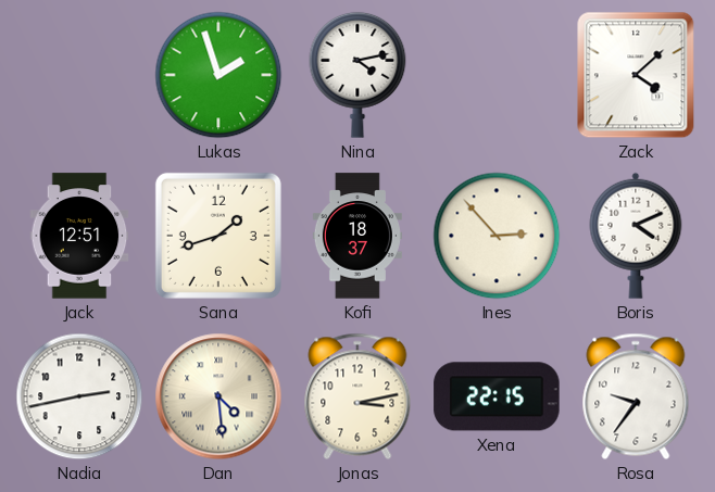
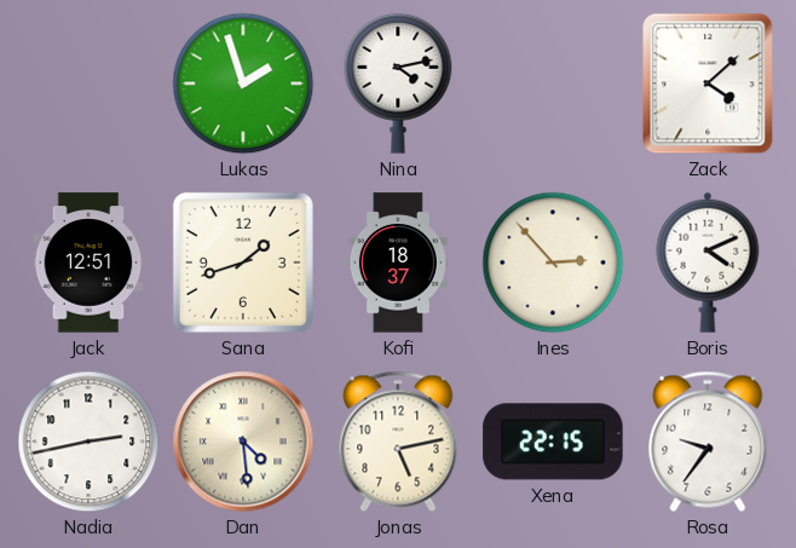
Jonas: 3:13 -> 5:13 (398, 442)
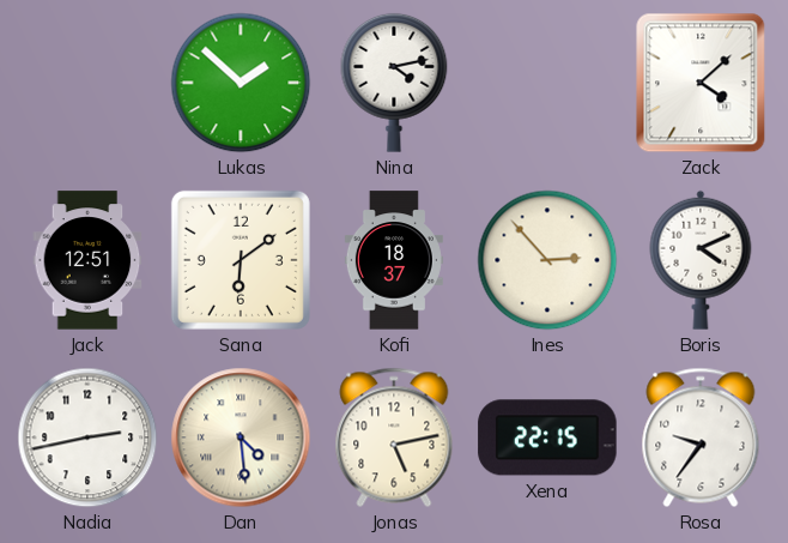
Lukas: 1:57 -> 1:52 (241, 83)
Sana: 1:42 -> 6:09 (241, 260)
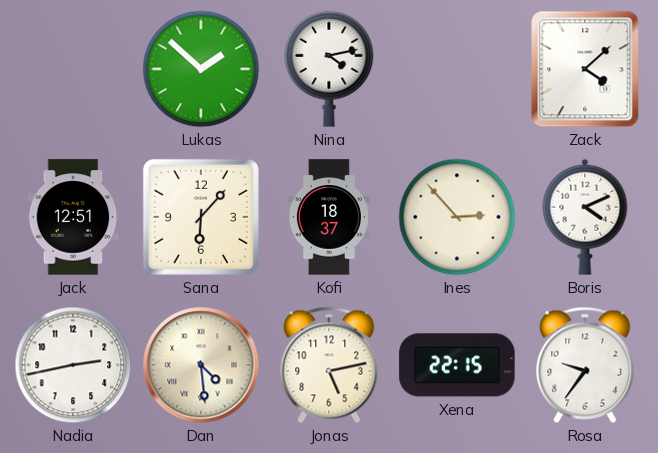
Sana: 6:09 -> 6:07 (201, 217)
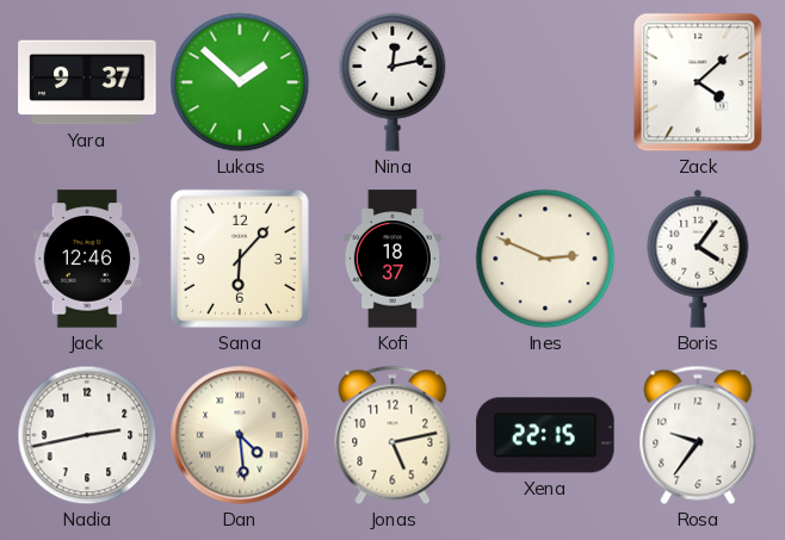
Yara: none -> 9:37 (87, 82)
Nina: 4:13 -> 12:13 (392, 82)
Jack: 12:51 -> 12:46 (87, 259)
Ines: 2:53 -> 2:49 (545, 259)
Boris: 4:11 -> 4:06 (698, 259)
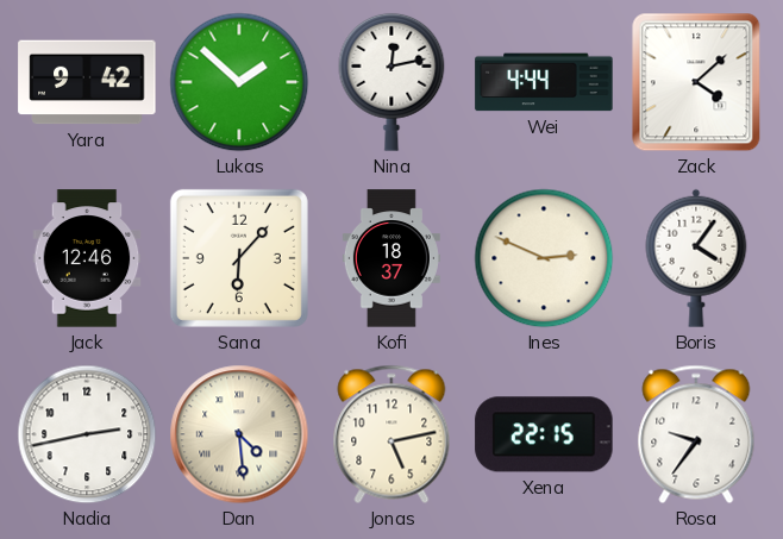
Yara: 9:37 -> 9:42 (87, 82)
Wei: none -> 4:44 (544, 82)
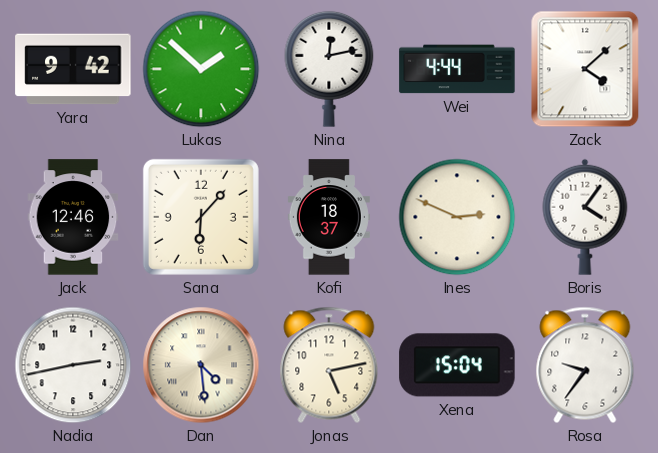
Xena: 22:15 -> 15:04 (457, 365)
